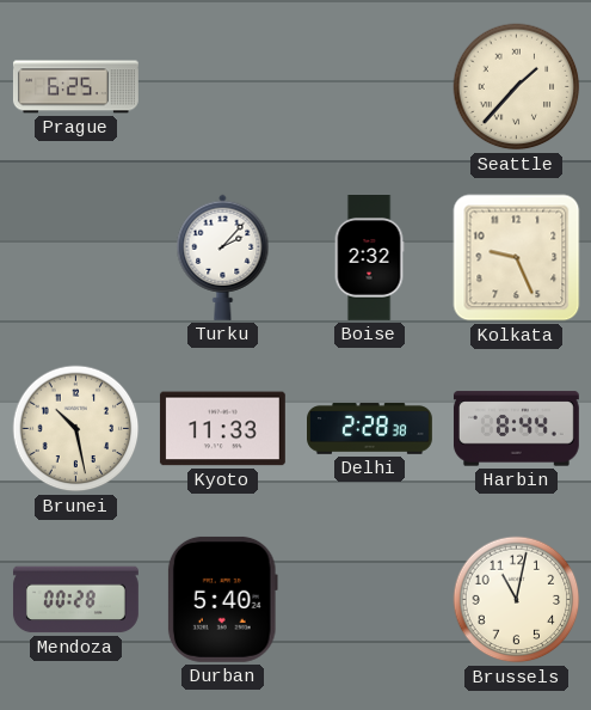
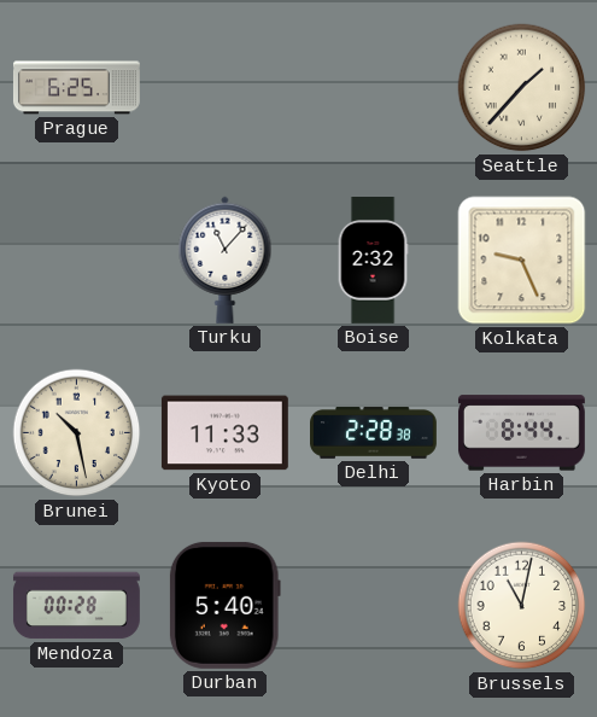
Turku: 2:07 -> 11:07 (226, 260)
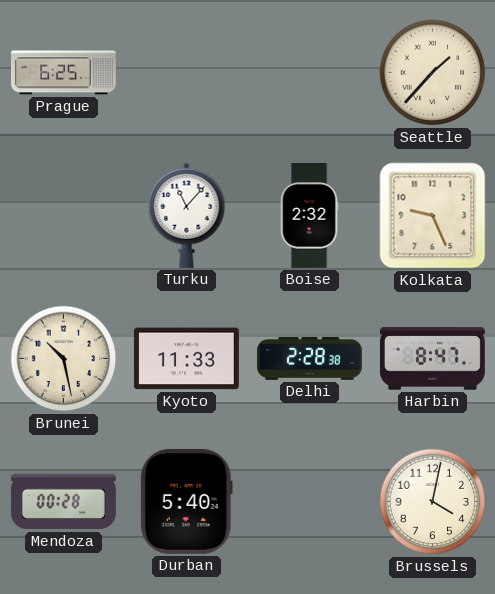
Harbin: 8:44 -> 8:47 (432, 359)
Brussels: 11:02 -> 4:02 (433, 502)
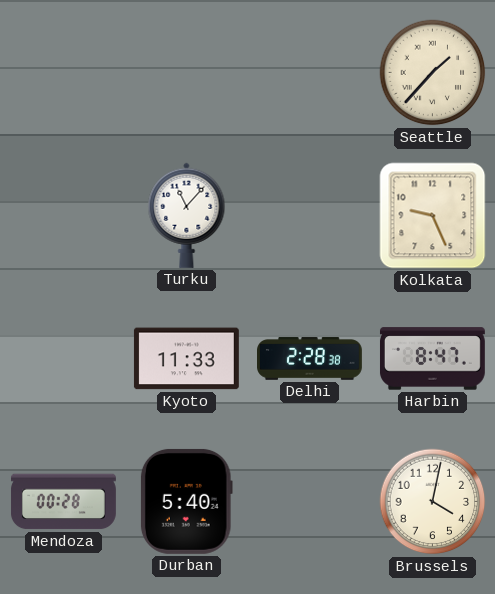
Prague: 6:25 -> none (63, 73)
Boise: 2:32 -> none (309, 216)
Brunei: 10:28 -> none (64, 359)
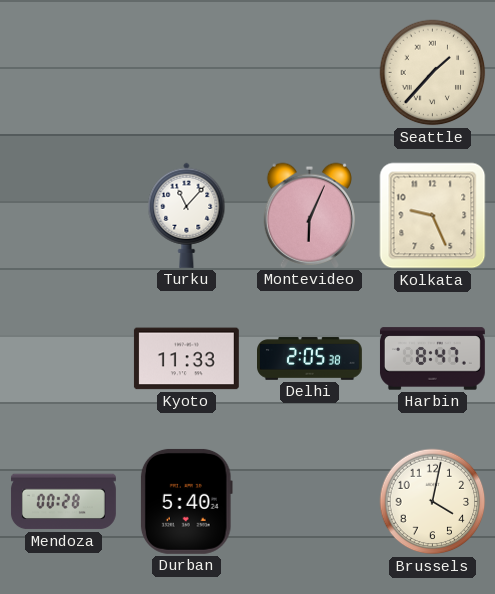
Montevideo: none -> 6:04 (309, 215)
Delhi: 2:28 -> 2:05 (310, 359)
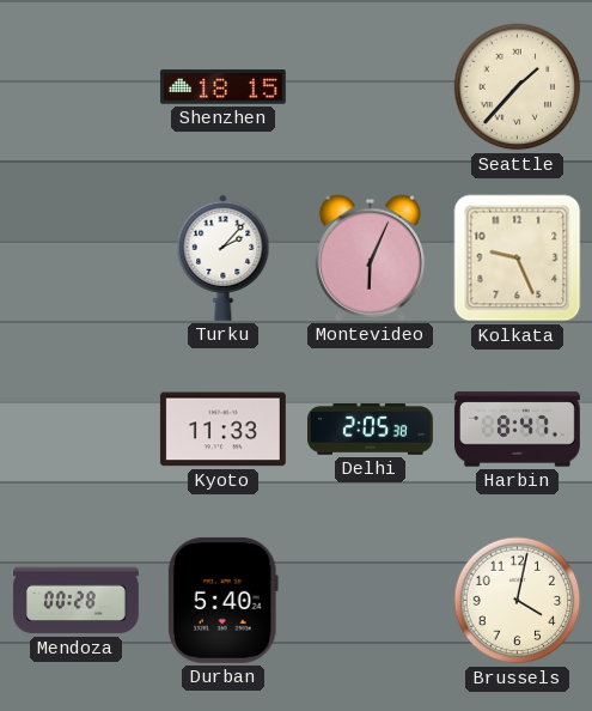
Shenzhen: none -> 18:15 (222, 87)
Turku: 11:07 -> 2:07 (224, 257)
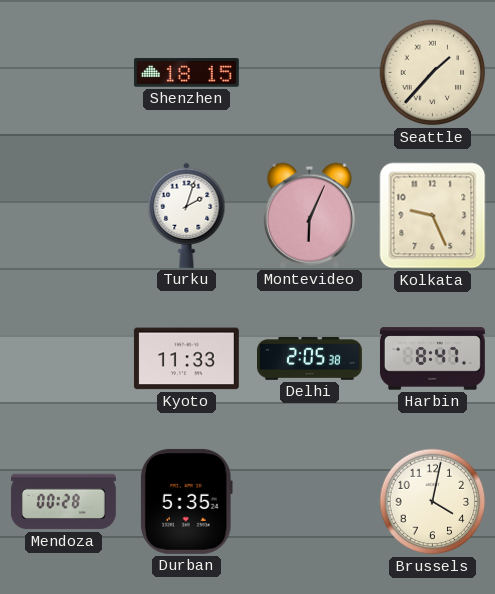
Turku: 2:07 -> 2:03 (187, 215)
Durban: 5:40 -> 5:35 (186, 501)
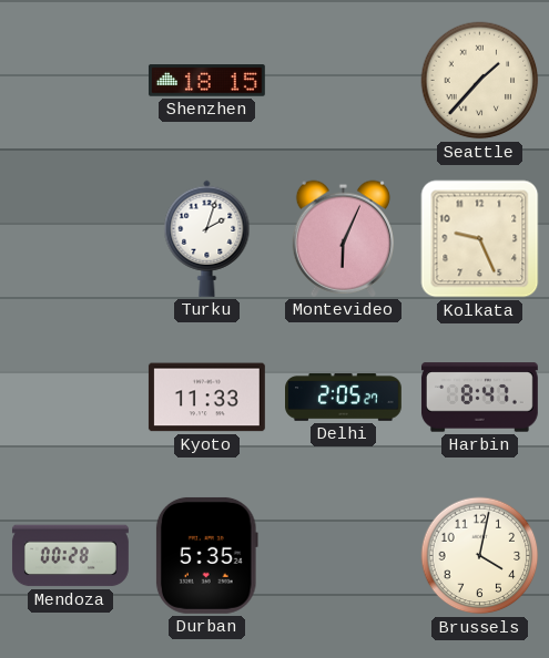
Delhi: 2:05:38 -> 2:05:27 (344, 398)
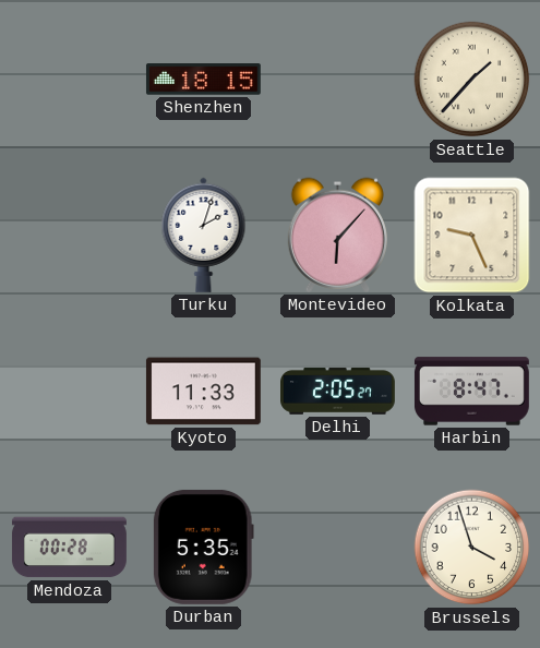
Montevideo: 6:04 -> 6:07 (337, 235)
Brussels: 4:02 -> 3:57 (472, 548)
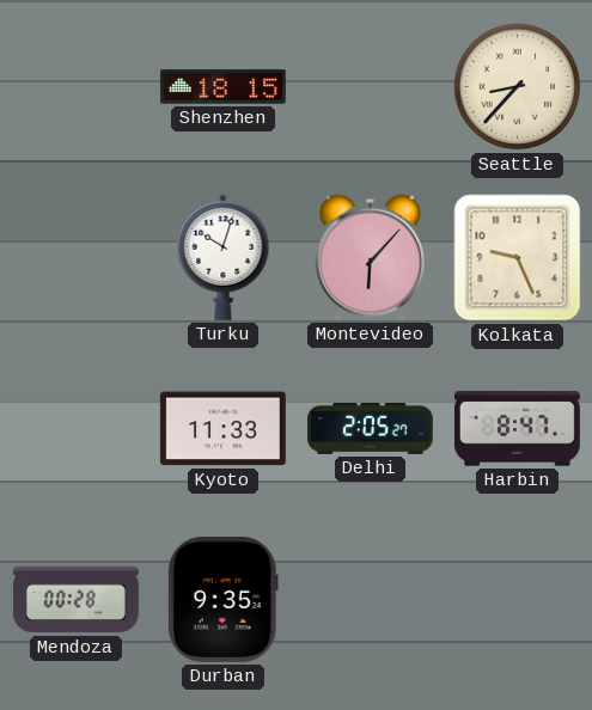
Seattle: 1:37 -> 8:37 (518, 87)
Turku: 2:03 -> 10:03 (224, 257)
Durban: 5:35 -> 9:35 (222, 599)
Brussels: 3:57 -> none (472, 548)
